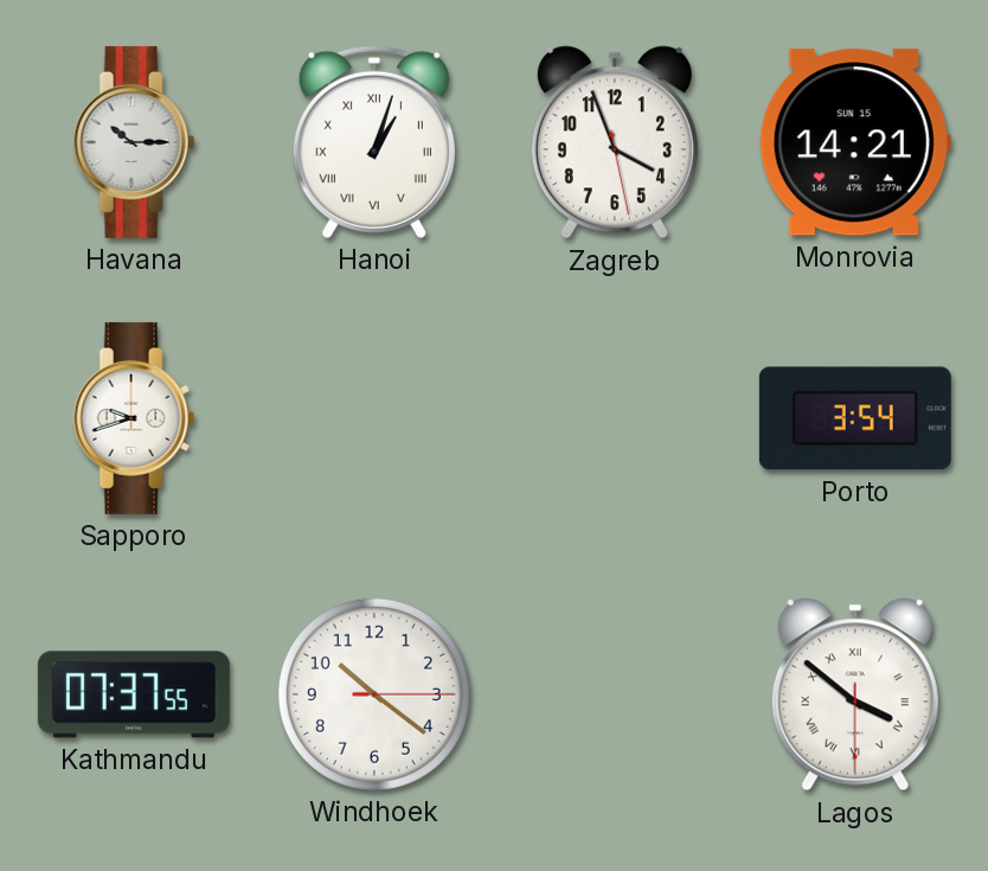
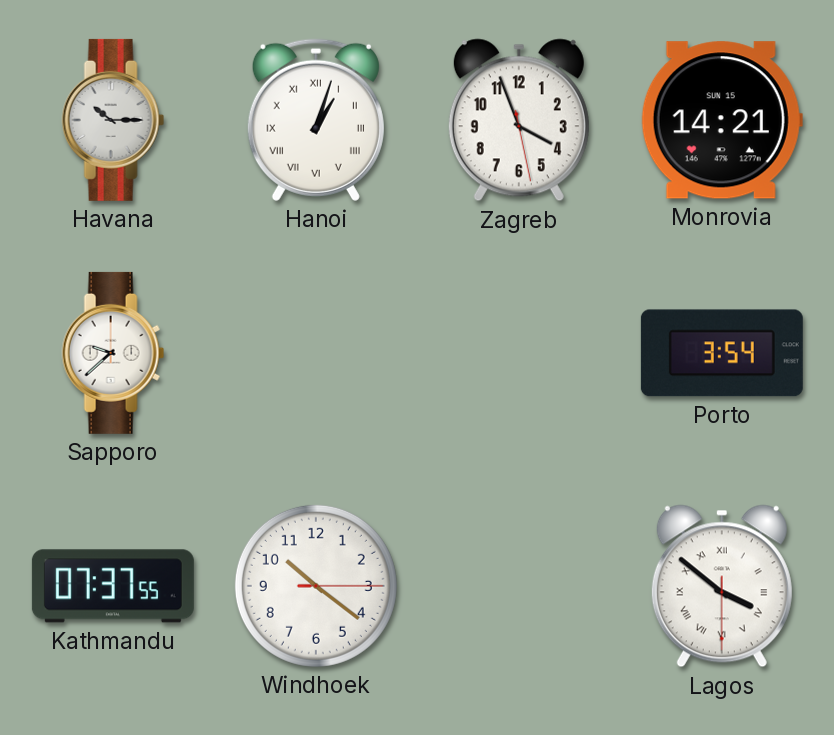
Sapporo: 9:42 -> 9:38 (113, 353)
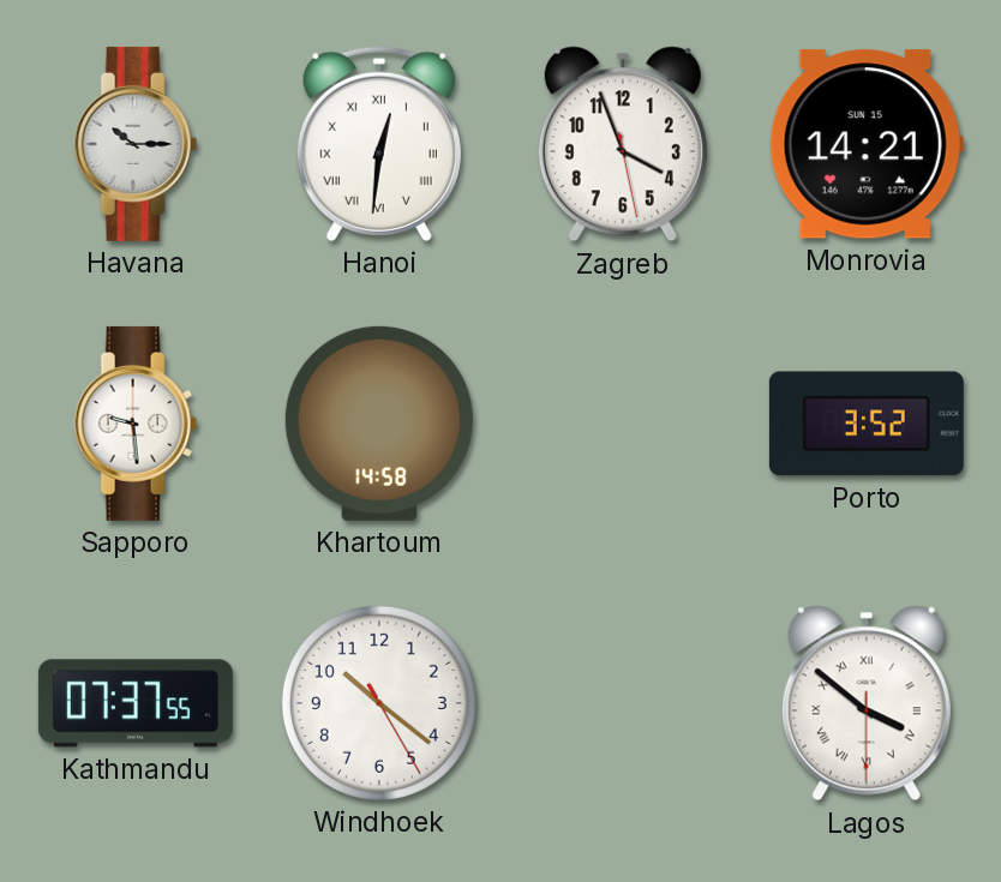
Hanoi: 1:03 -> 12:31 (379, 144)
Sapporo: 9:38 -> 9:29 (136, 424)
Khartoum: none -> 14:58 (379, 424)
Porto: 3:54 -> 3:52 (867, 424)
Windhoek: 10:21:15 -> 10:21:25 (379, 703)
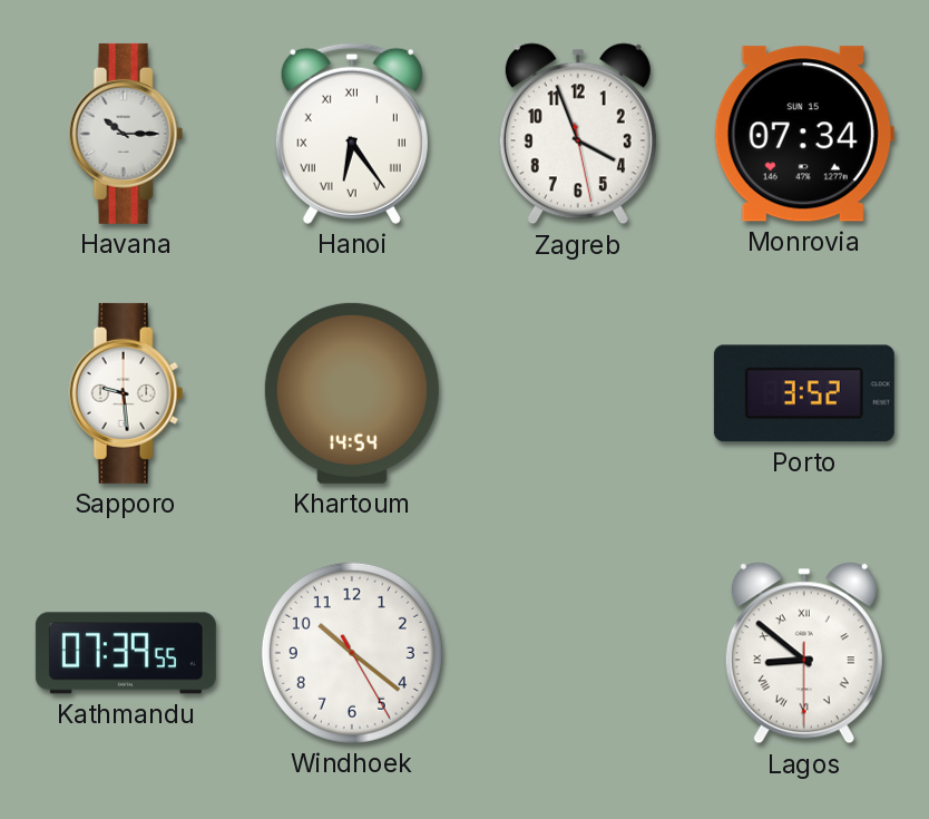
Hanoi: 12:31 -> 6:24 (352, 134)
Monrovia: 14:21 -> 07:34 (804, 134)
Khartoum: 14:58 -> 14:54 (352, 393)
Kathmandu: 07:37 -> 07:39 (126, 653)
Lagos: 3:51 -> 8:51 (804, 653)
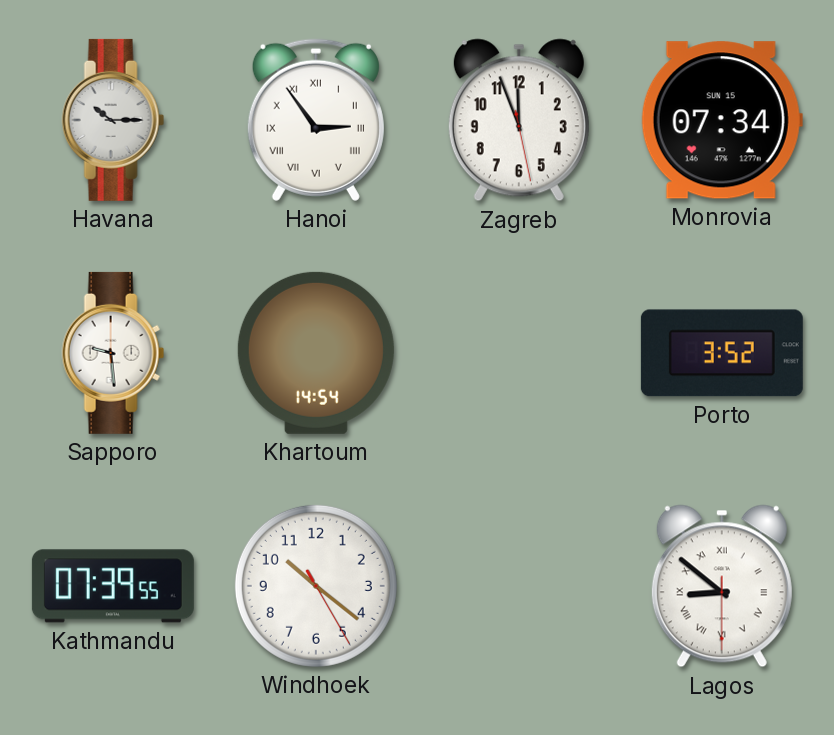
Hanoi: 6:24 -> 2:54 (316, 120)
Zagreb: 3:56 -> 11:56 (519, 120)
